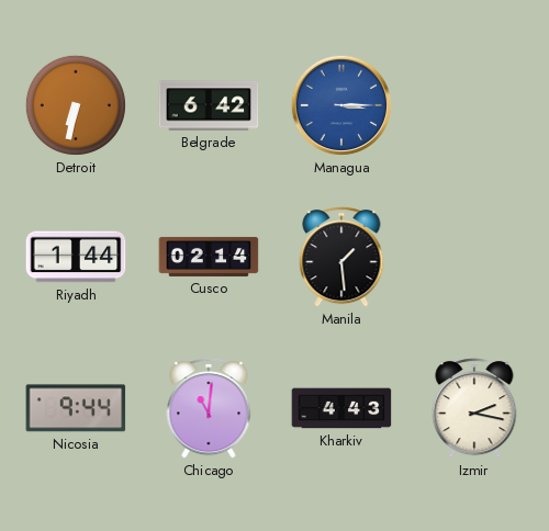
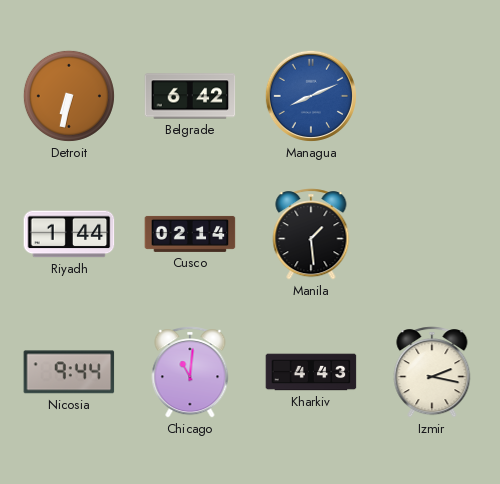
Managua: 3:15 -> 8:11 (311, 96)
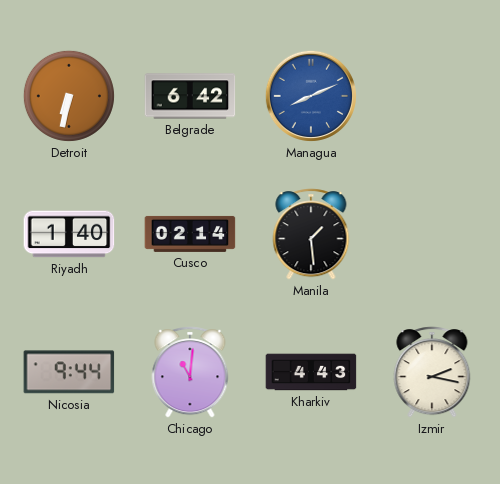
Riyadh: 1:44 -> 1:40 (69, 234)
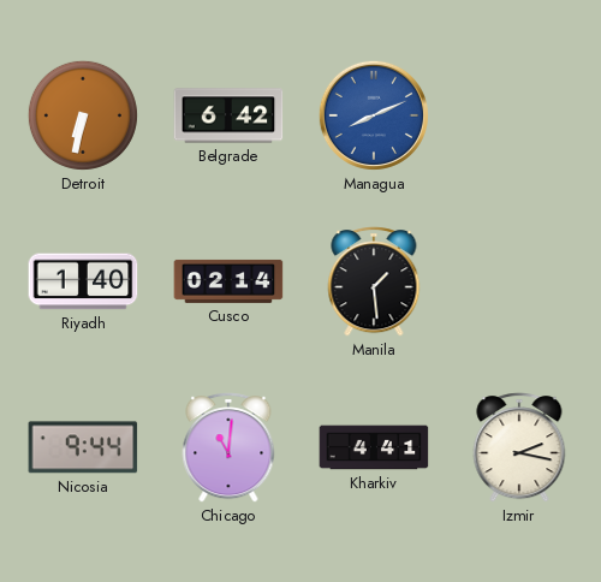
Kharkiv: 4:43 -> 4:41 (374, 447)
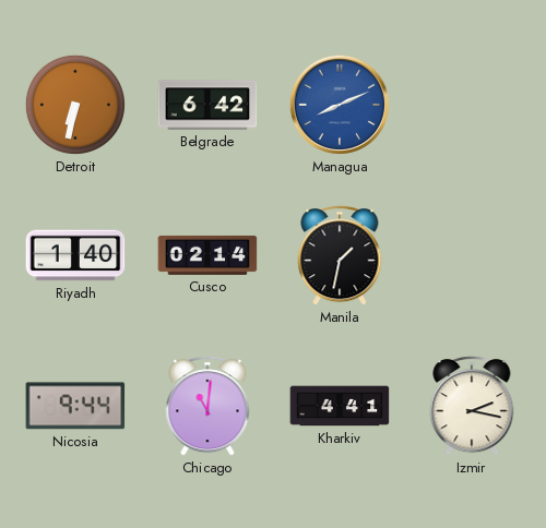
Manila: 1:29 -> 1:32 (340, 255)
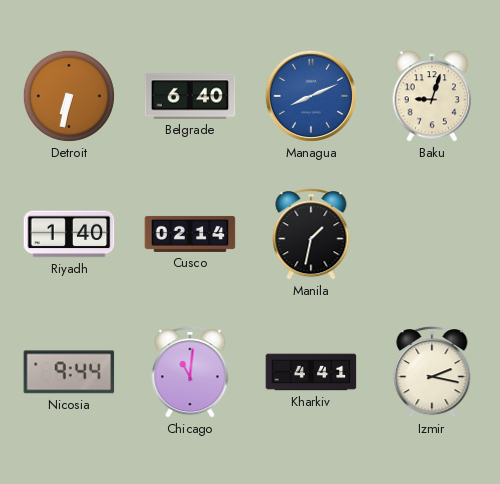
Belgrade: 6:42 -> 6:40 (190, 96)
Baku: none -> 9:03 (432, 96)
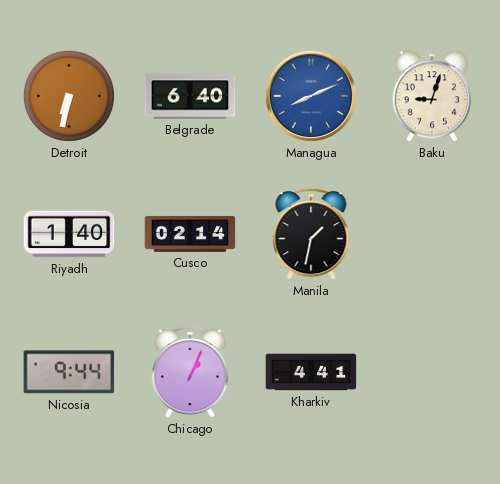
Chicago: 11:01 -> 1:04 (190, 372)
Izmir: 2:17 -> none (432, 372)
